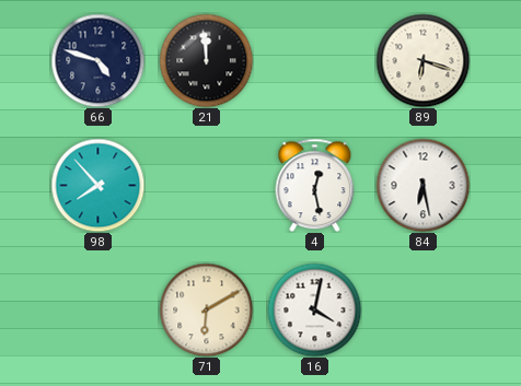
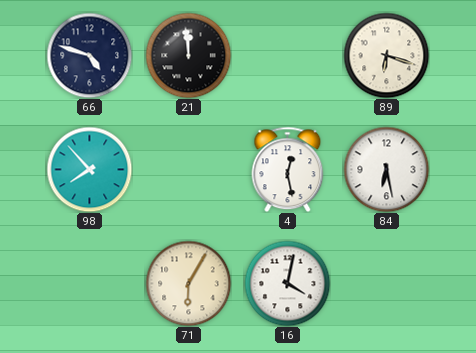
71: 6:10 -> 6:05 (188, 283)
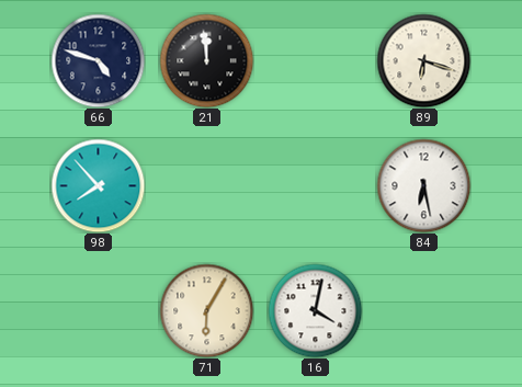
4: 12:28 -> none (288, 169)
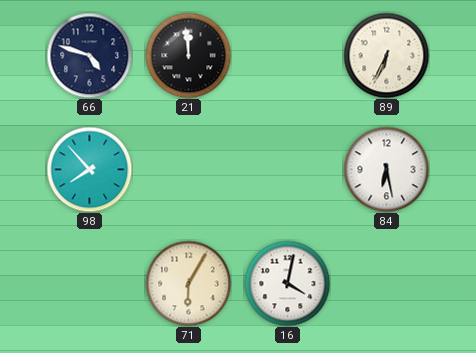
89: 6:18 -> 6:34 (386, 55)
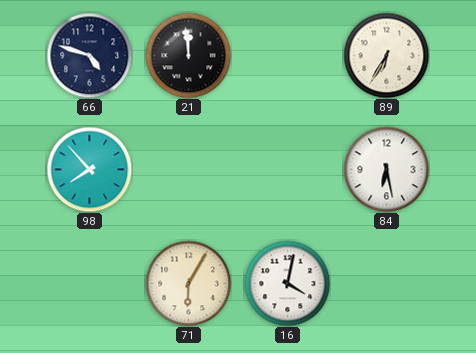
89: 6:34 -> 6:35 (386, 55)
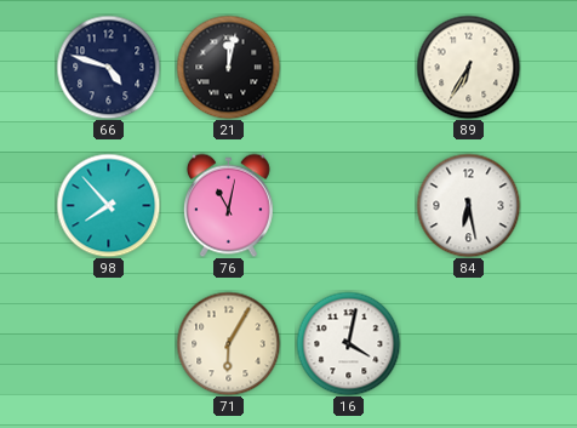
21: 11:59 -> 12:02 (228, 67)
76: none -> 11:02 (228, 205)
